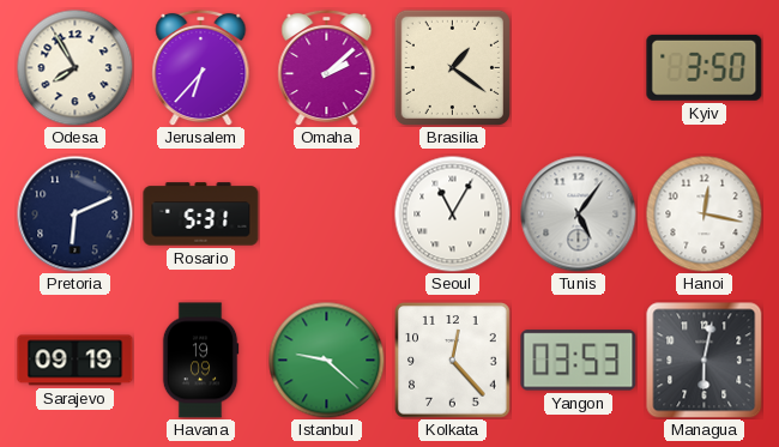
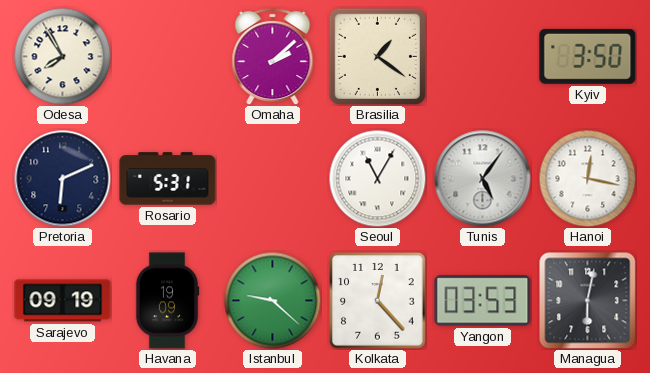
Jerusalem: 6:37 -> none (201, 67)
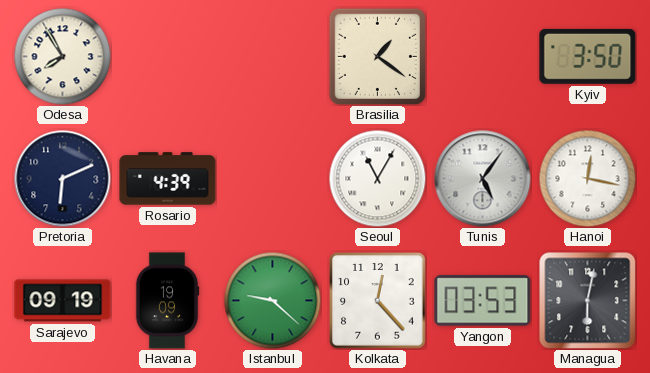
Omaha: 2:08 -> none (273, 56)
Rosario: 5:31 -> 4:39 (168, 179)
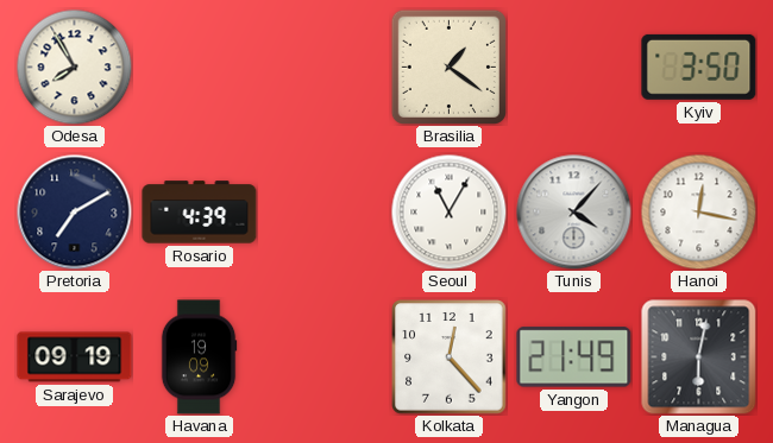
Pretoria: 6:11 -> 7:10 (75, 213)
Tunis: 5:06 -> 4:07 (574, 213)
Istanbul: 9:22 -> none (272, 300)
Yangon: 03:53 -> 21:49 (574, 357)
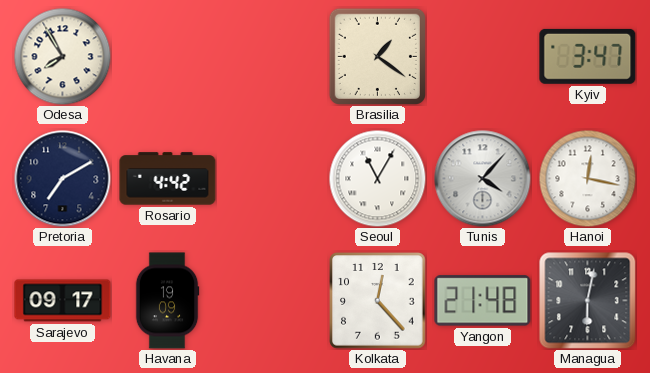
Kyiv: 3:50 -> 3:47 (588, 56)
Rosario: 4:39 -> 4:42 (168, 179)
Sarajevo: 09:19 -> 09:17 (63, 301)
Yangon: 21:49 -> 21:48 (483, 301)
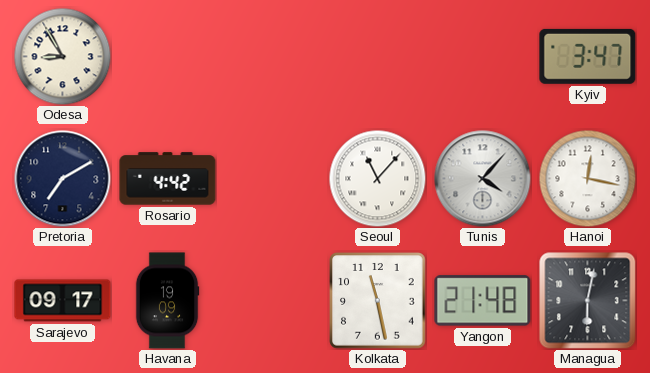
Odesa: 7:55 -> 8:55 (62, 56)
Brasilia: 1:21 -> none (377, 56)
Seoul: 11:05 -> 11:07 (377, 178)
Kolkata: 12:23 -> 11:28 (378, 301)
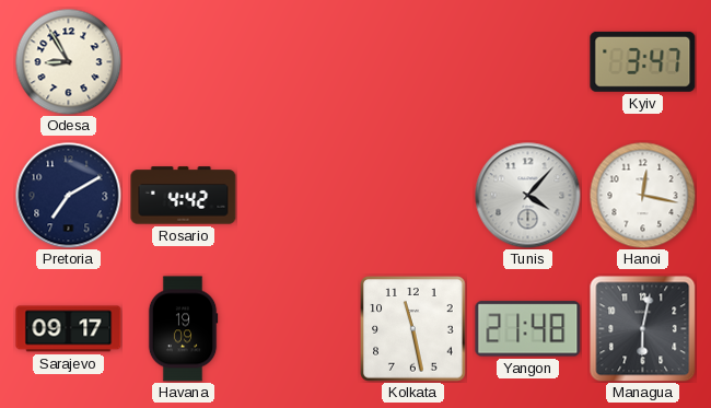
Seoul: 11:07 -> none (377, 178)
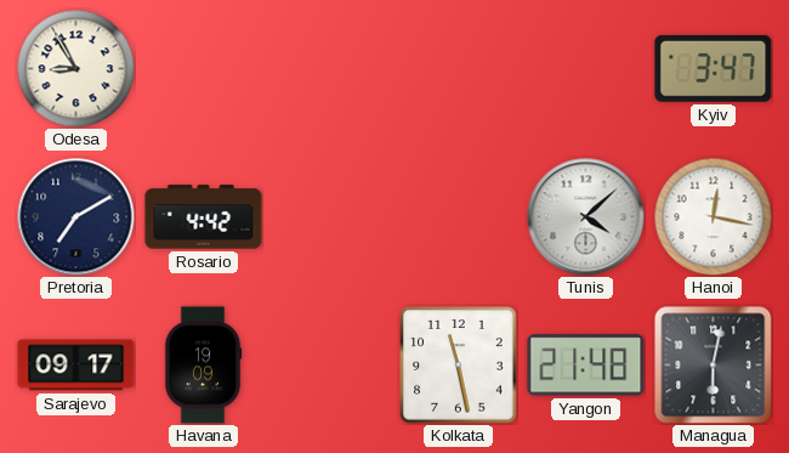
Tunis: 4:07 -> 4:08 (586, 217)
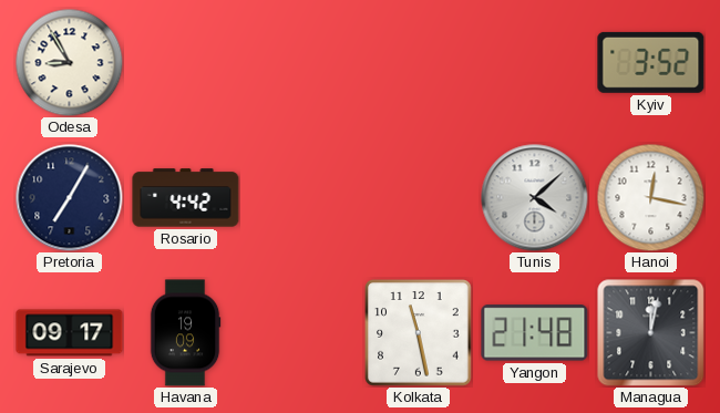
Kyiv: 3:47 -> 3:52 (651, 62)
Pretoria: 7:10 -> 7:05 (70, 198)
Managua: 6:02 -> 12:02 (651, 333)
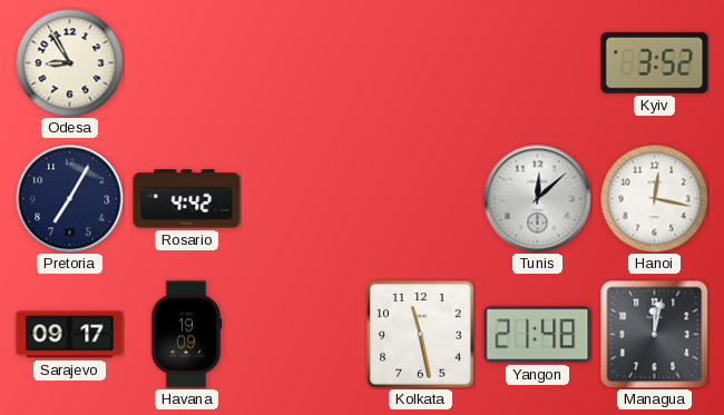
Tunis: 4:08 -> 12:08 (538, 199)
